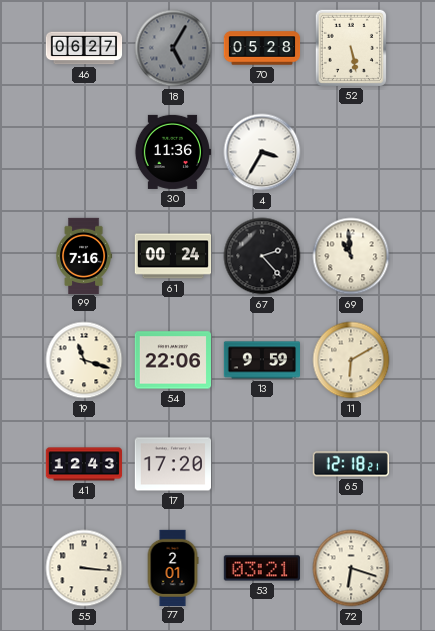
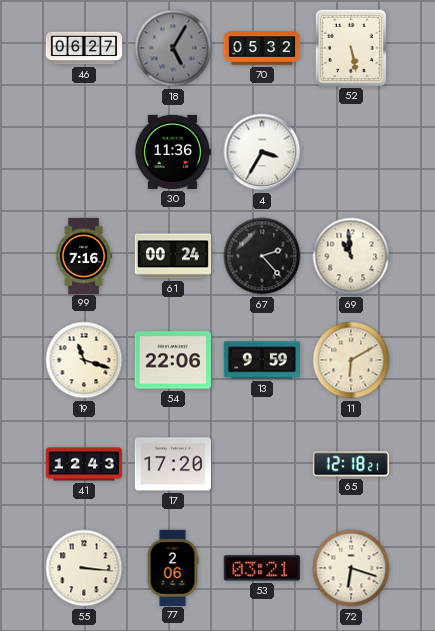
70: 05:28 -> 05:32 (262, 48)
77: 2:01 -> 2:06 (173, 567)
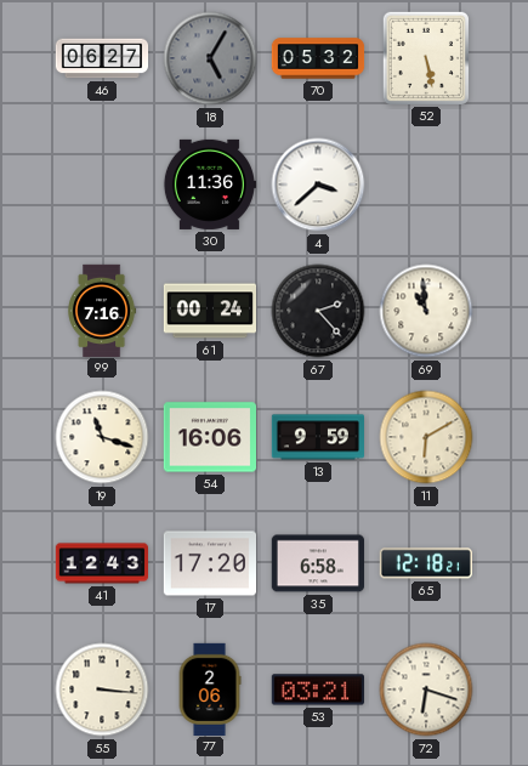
4: 3:35 -> 3:38 (318, 185)
54: 22:06 -> 16:06 (209, 437)
35: none -> 6:58 (317, 563)
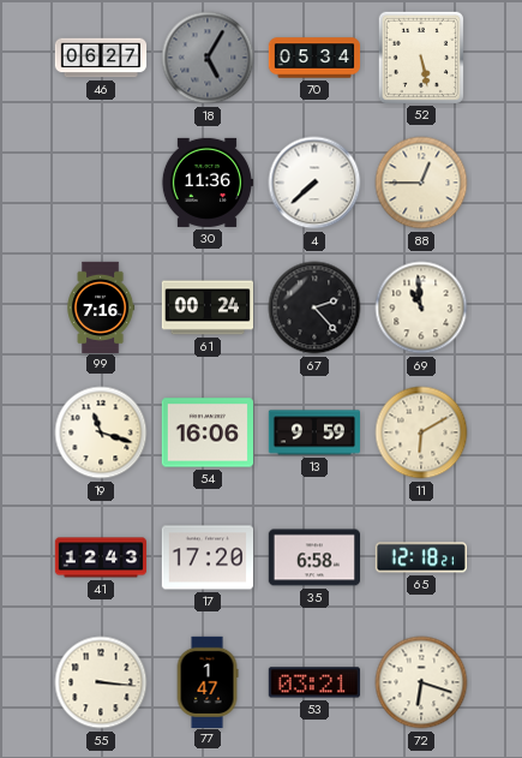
70: 05:32 -> 05:34 (314, 58)
4: 3:38 -> 7:38 (314, 183)
88: none -> 12:45 (421, 183)
77: 2:06 -> 1:47 (208, 681)
